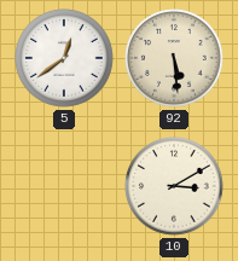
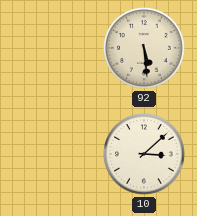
5: 12:39 -> none (65, 59)
10: 3:10 -> 3:08 (145, 155)
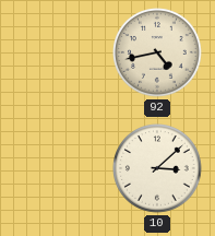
92: 5:29 -> 4:43 (158, 54)
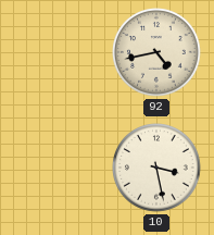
10: 3:08 -> 3:28 (158, 169)
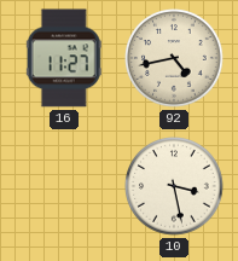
16: none -> 11:27 (64, 58)
